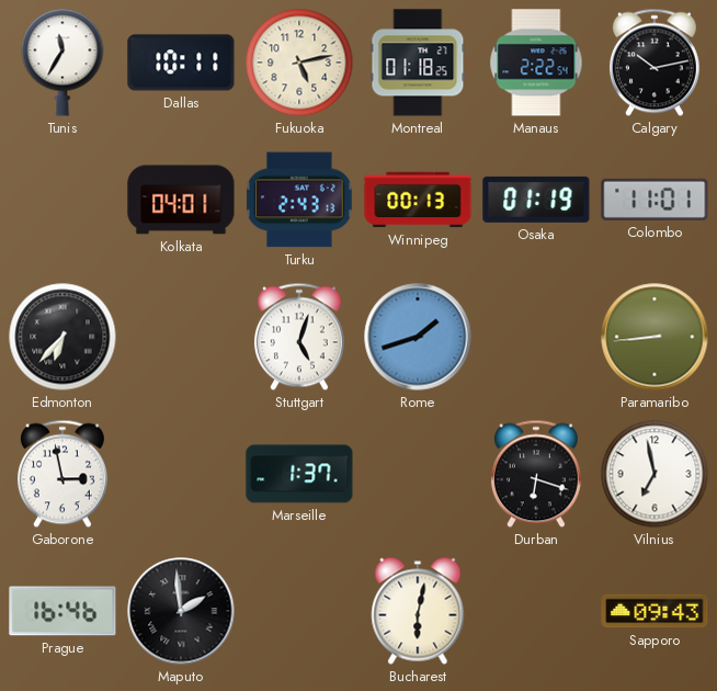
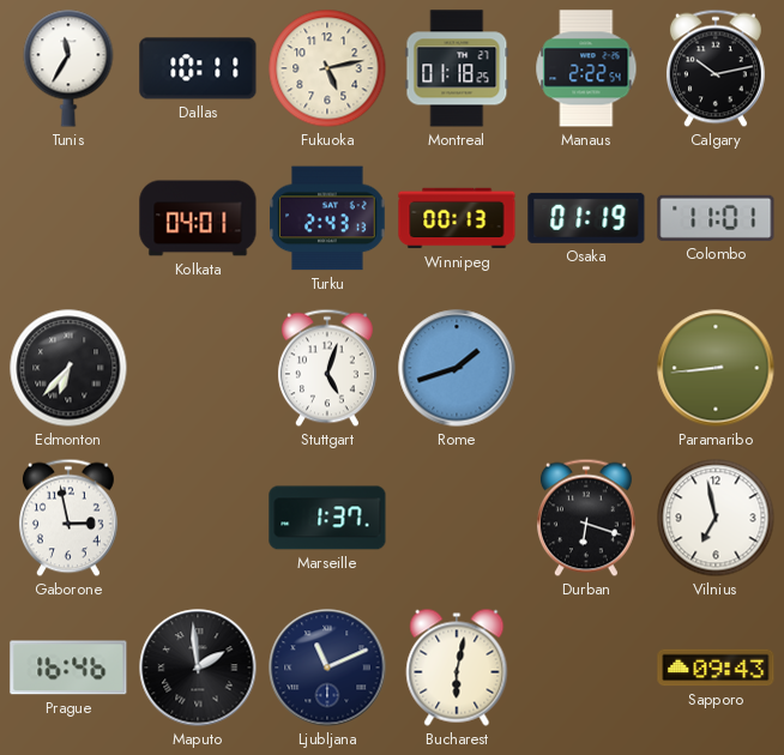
Ljubljana: none -> 11:11 (327, 668)
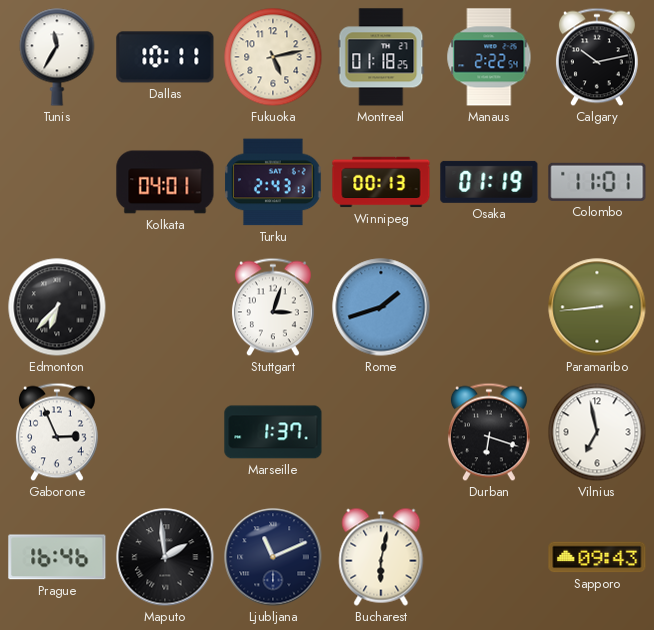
Stuttgart: 5:03 -> 3:03 (273, 307)
Gaborone: 2:58 -> 2:56 (57, 432)
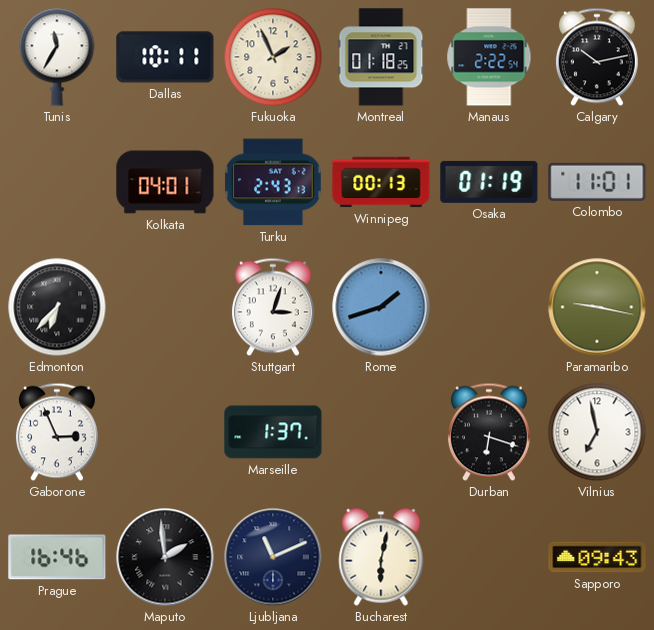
Fukuoka: 5:13 -> 1:56 (273, 57)
Paramaribo: 8:44 -> 9:17 (597, 307)
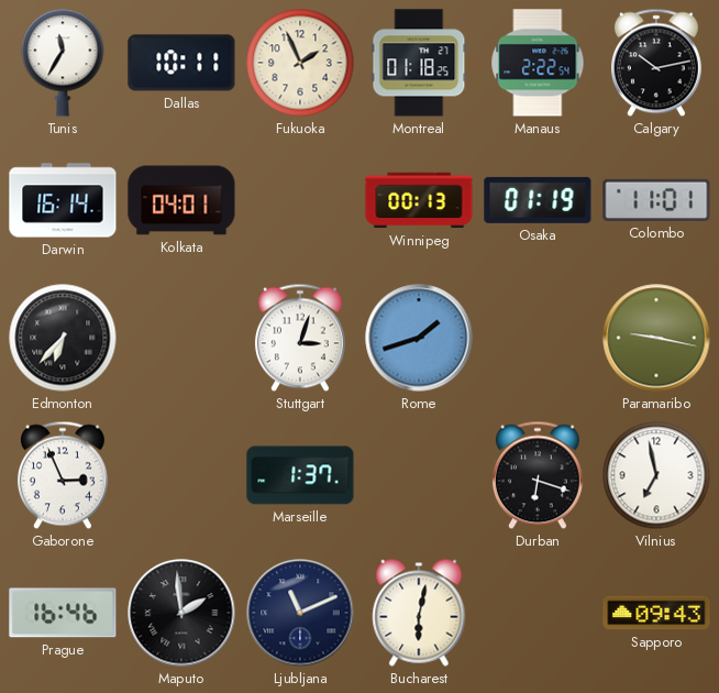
Darwin: none -> 16:14 (63, 200)
Turku: 2:43 -> none (273, 182)
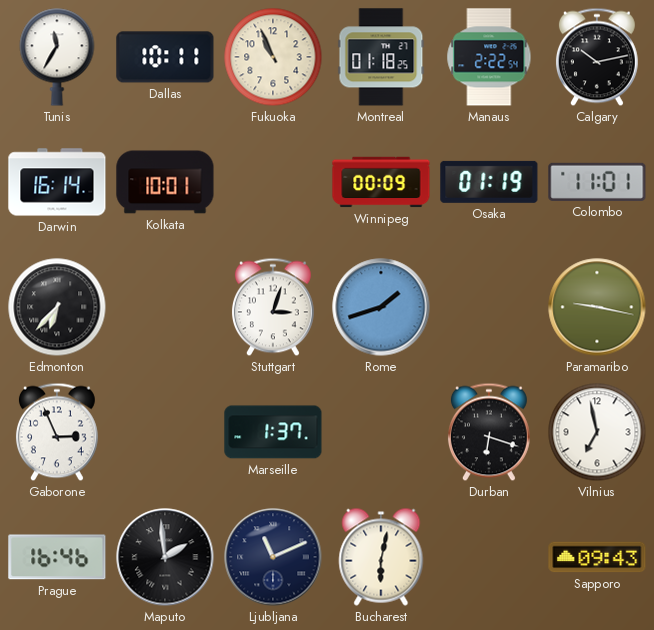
Fukuoka: 1:56 -> 10:56 (273, 57)
Kolkata: 04:01 -> 10:01 (165, 182)
Winnipeg: 00:13 -> 00:09 (381, 182)
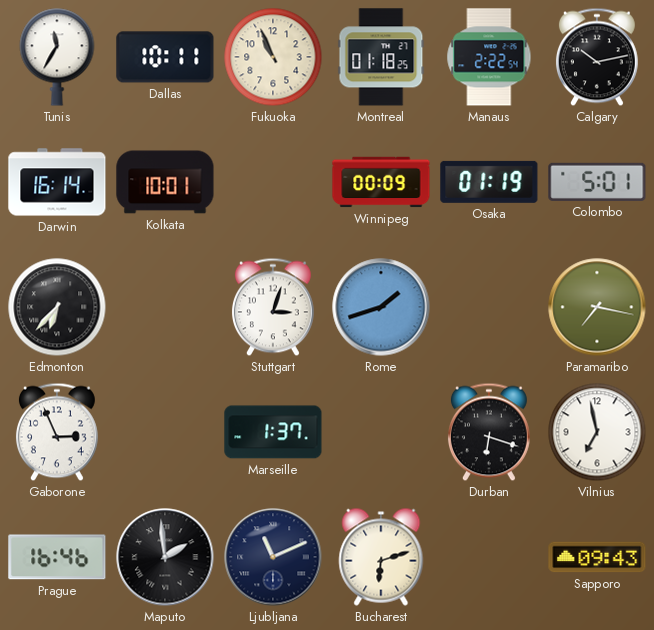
Colombo: 11:01 -> 5:01 (597, 182)
Paramaribo: 9:17 -> 7:17 (597, 307)
Bucharest: 6:02 -> 6:12 (381, 557)
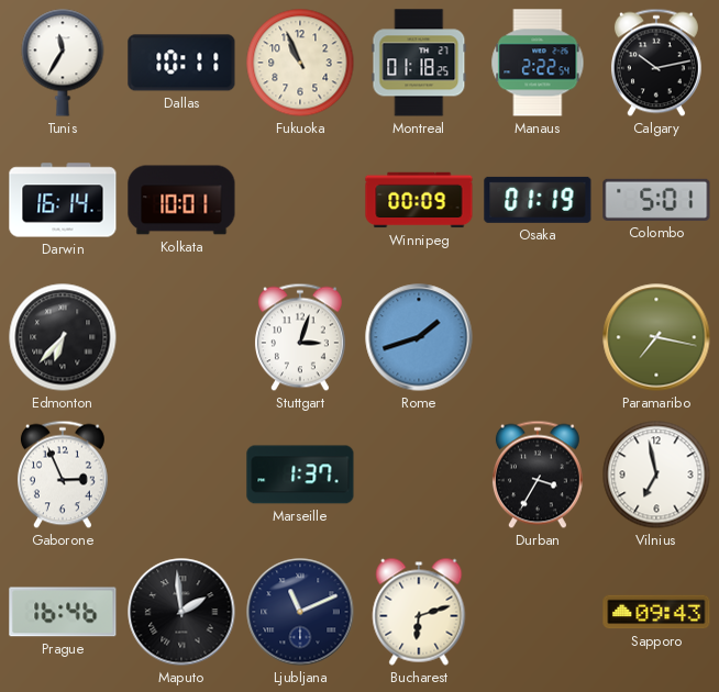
Durban: 6:18 -> 3:35 (538, 475)
